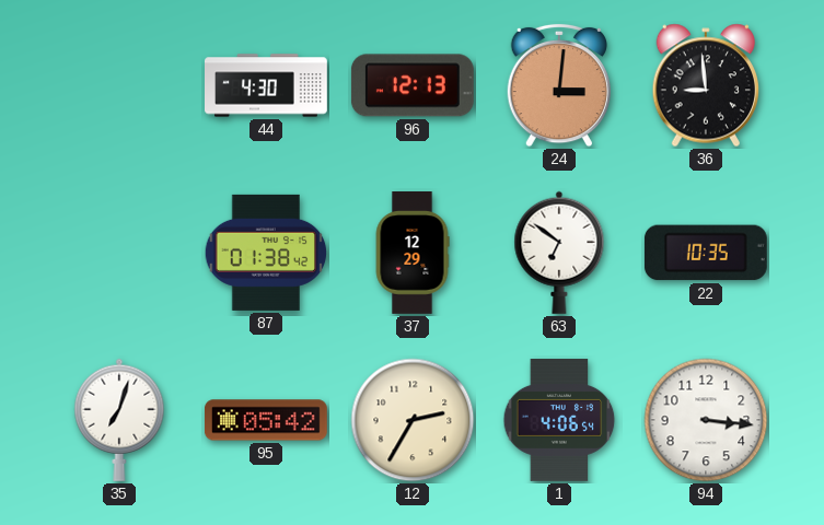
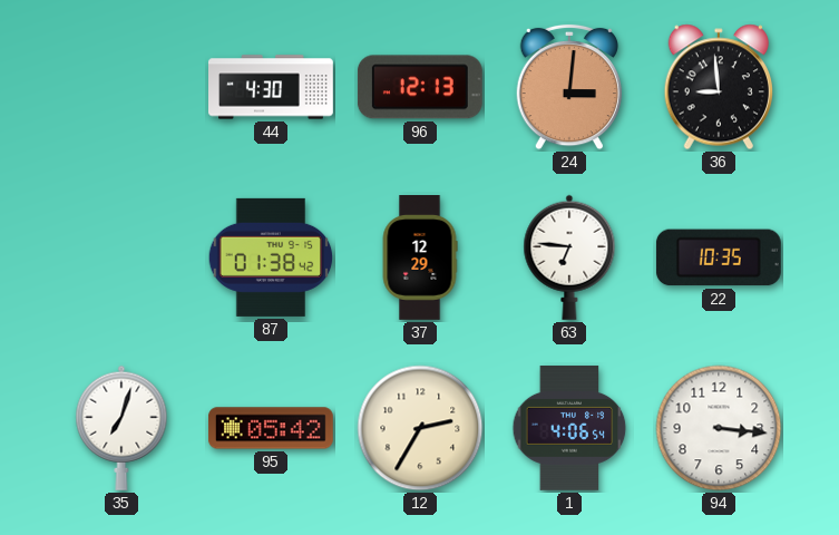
63: 6:51 -> 6:46 (569, 257)
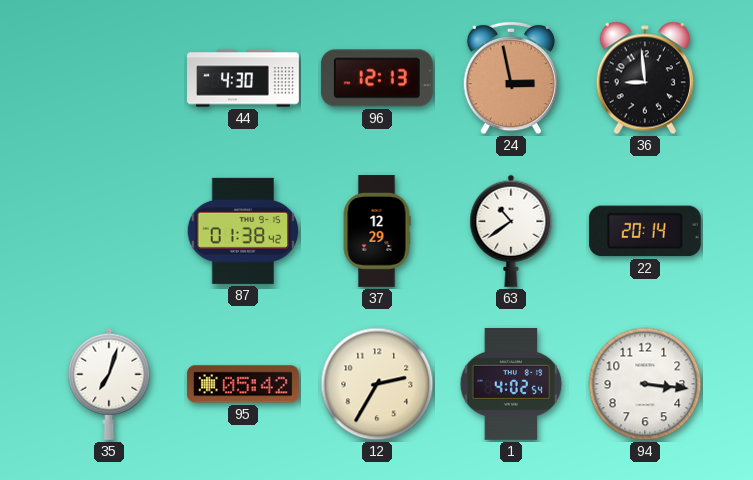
24: 3:01 -> 2:58 (510, 78)
63: 6:46 -> 10:39 (511, 231)
22: 10:35 -> 20:14 (645, 231)
1: 4:06 -> 4:02 (511, 384)
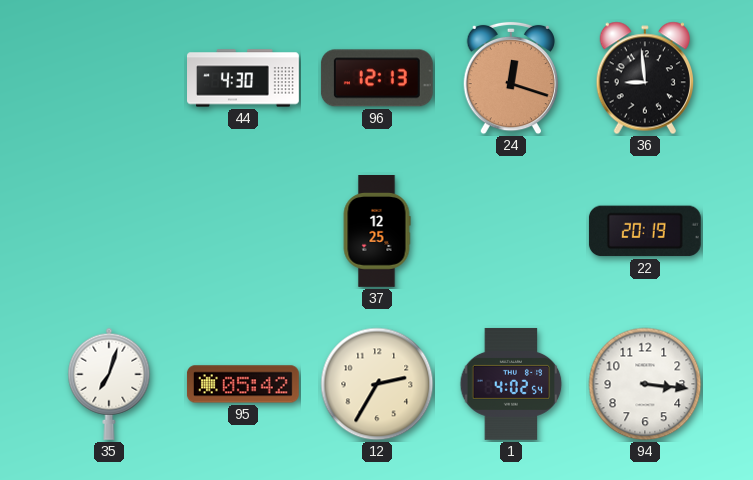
24: 2:58 -> 12:18 (510, 78)
87: 01:38 -> none (243, 231)
37: 12:29 -> 12:25 (377, 232)
63: 10:39 -> none (511, 231)
22: 20:14 -> 20:19 (645, 231)
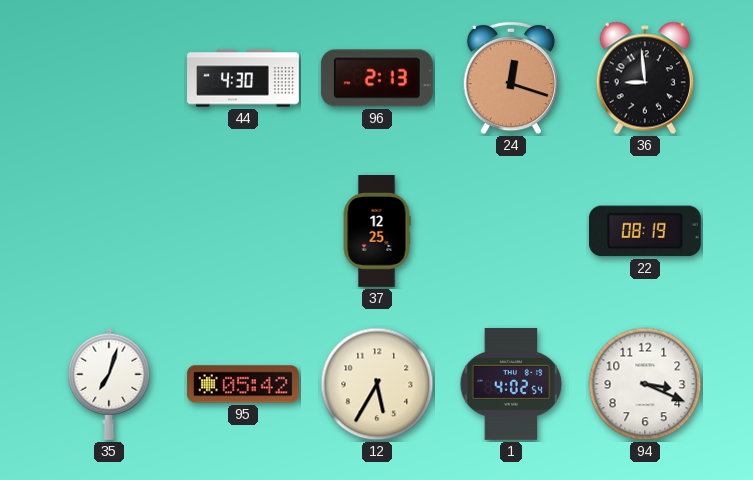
96: 12:13 -> 2:13 (377, 78)
22: 20:19 -> 08:19 (645, 231)
12: 2:35 -> 5:35 (377, 384)
94: 3:16 -> 3:19 (645, 384)
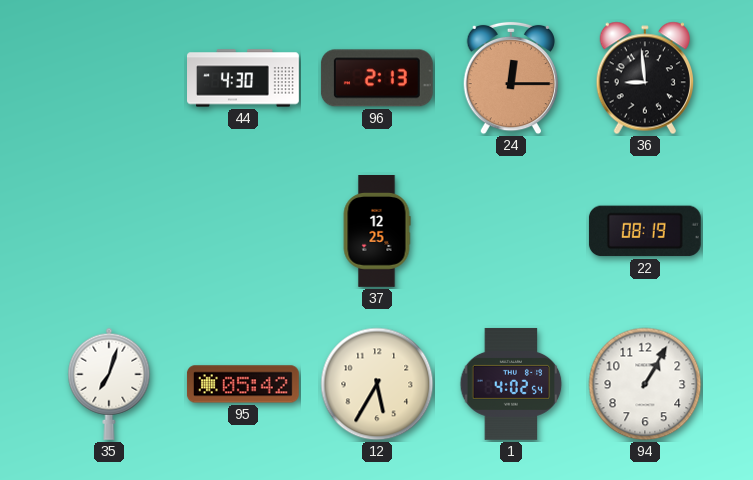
24: 12:18 -> 12:15 (510, 78)
94: 3:19 -> 1:05 (645, 384)
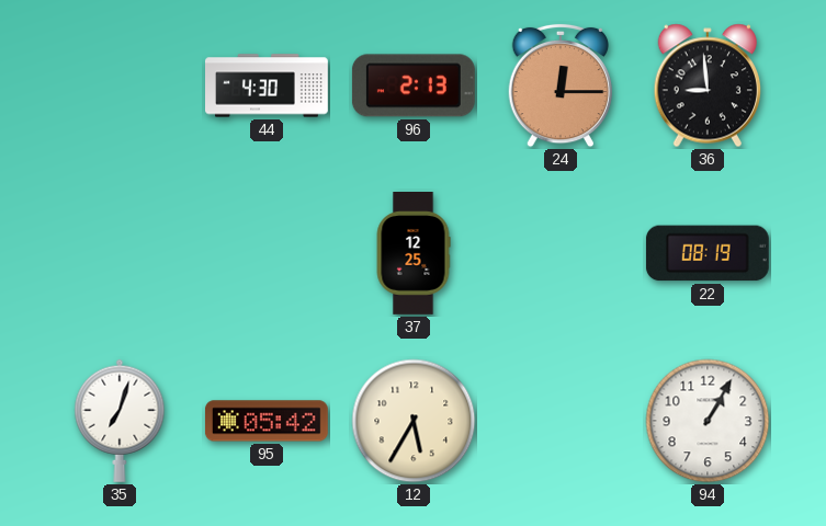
1: 4:02 -> none (511, 384)
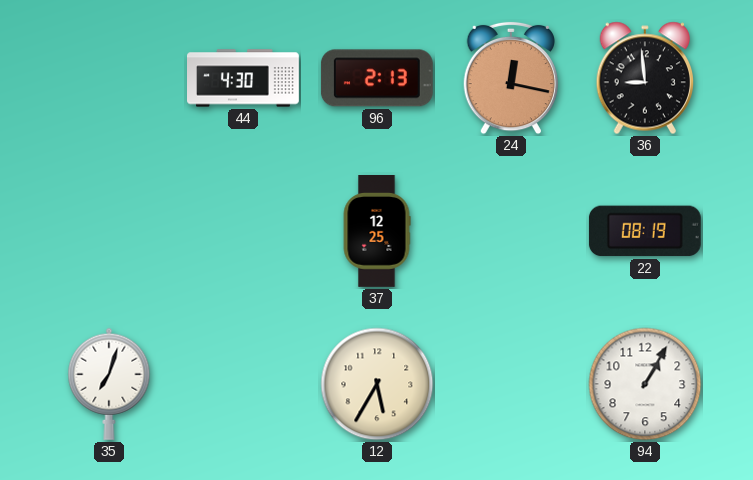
24: 12:15 -> 12:17 (510, 78)
95: 05:42 -> none (267, 421)
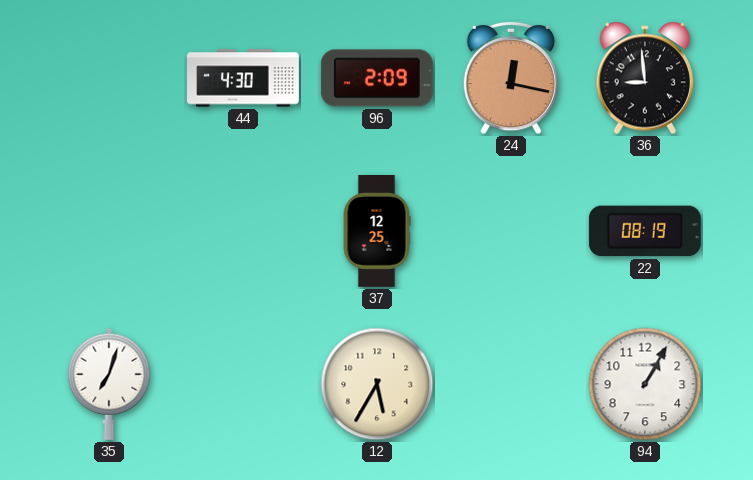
96: 2:13 -> 2:09 (377, 78)
